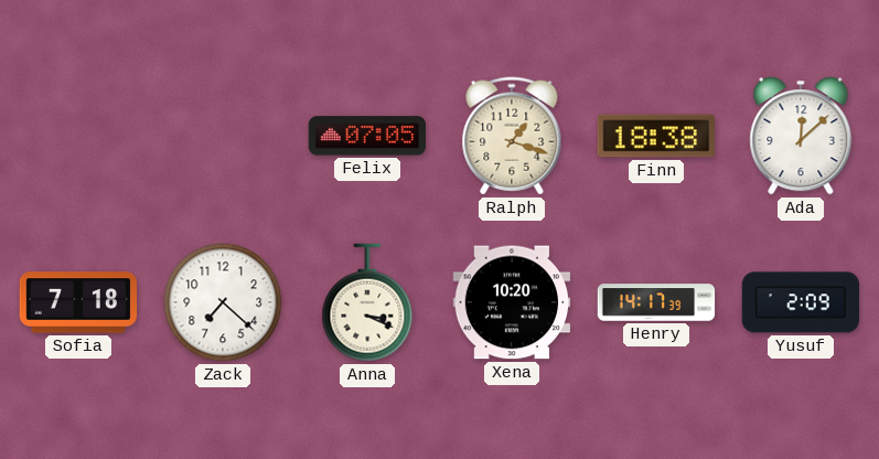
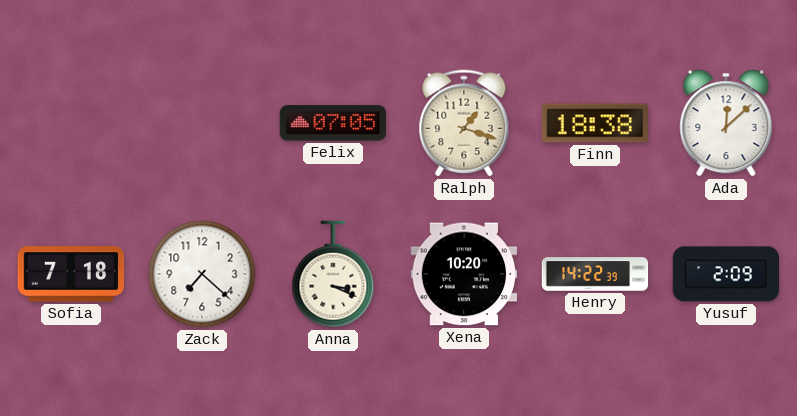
Henry: 14:17 -> 14:22 (595, 274)
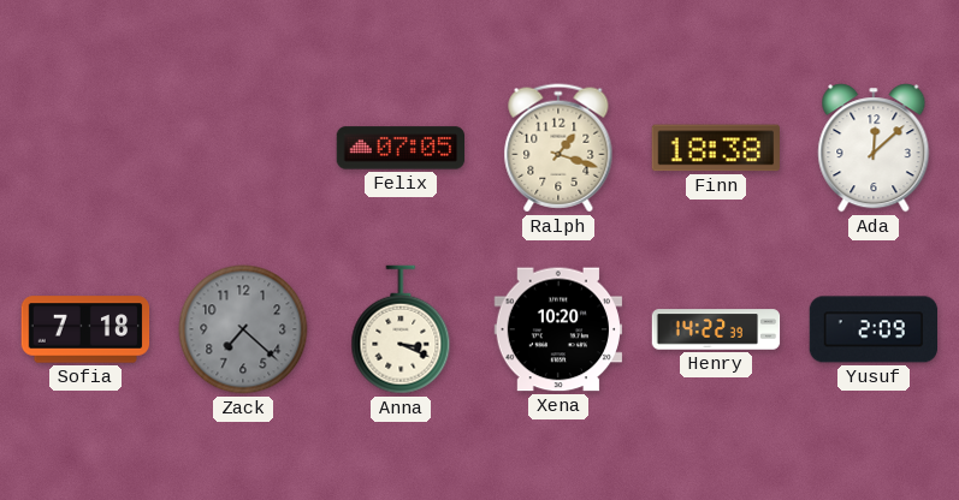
Zack dial: white -> grey (243, 329)
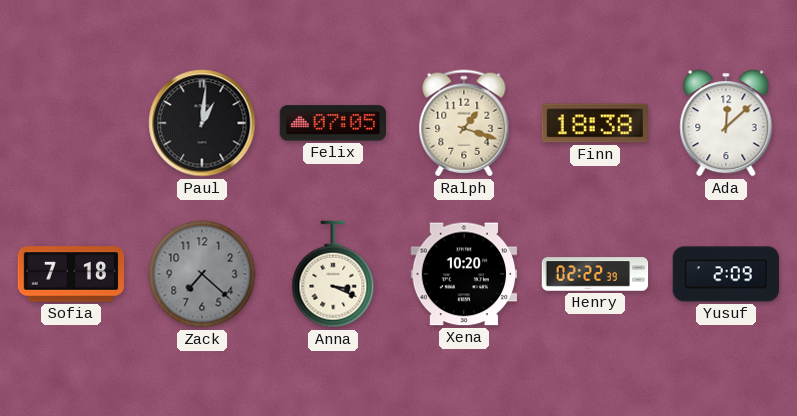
Paul: none -> 1:01 (202, 123)
Henry: 14:22 -> 02:22 (595, 274)
